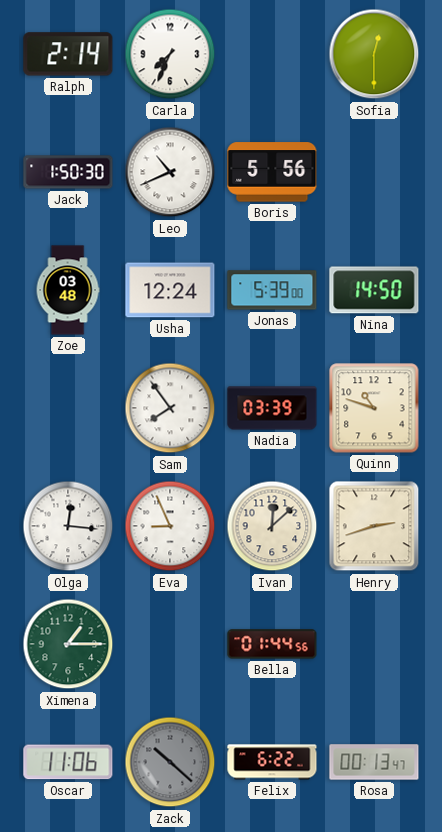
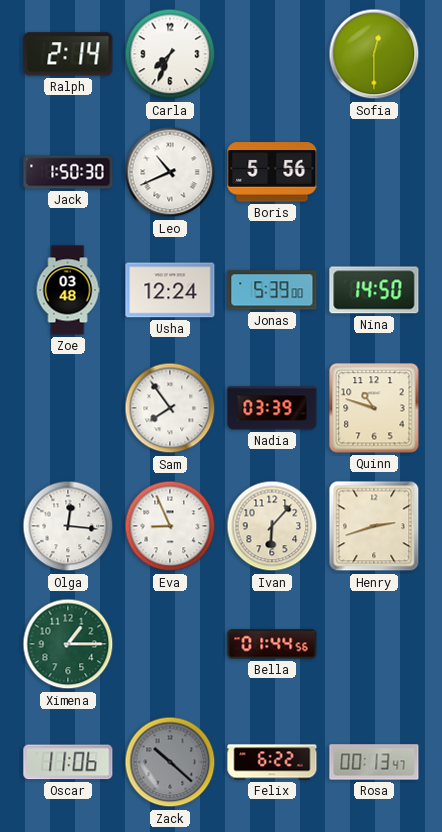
Ivan: 12:08 -> 6:07 (272, 526)
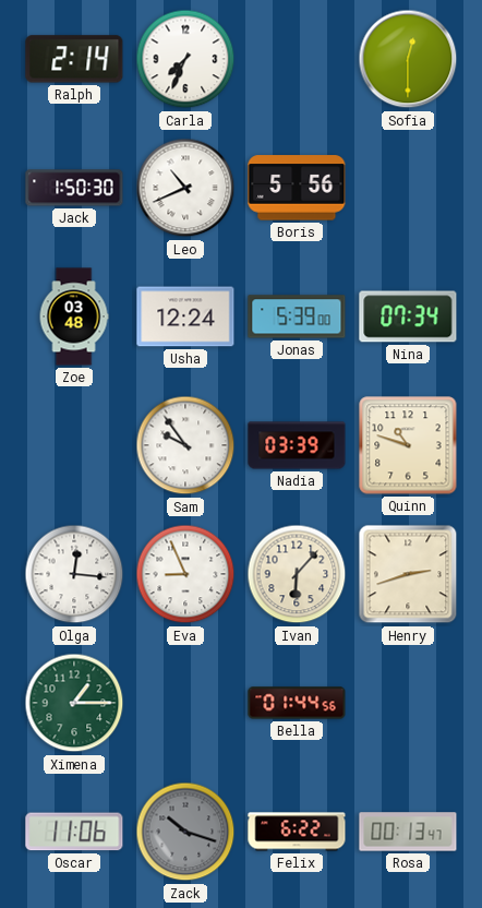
Nina: 14:50 -> 07:34 (408, 316)
Sam: 7:54 -> 9:54 (185, 445)
Zack: 10:22 -> 10:18 (185, 832)
